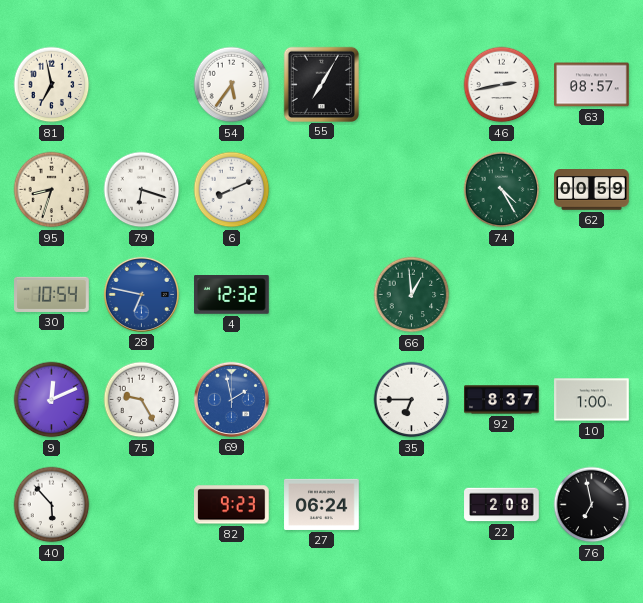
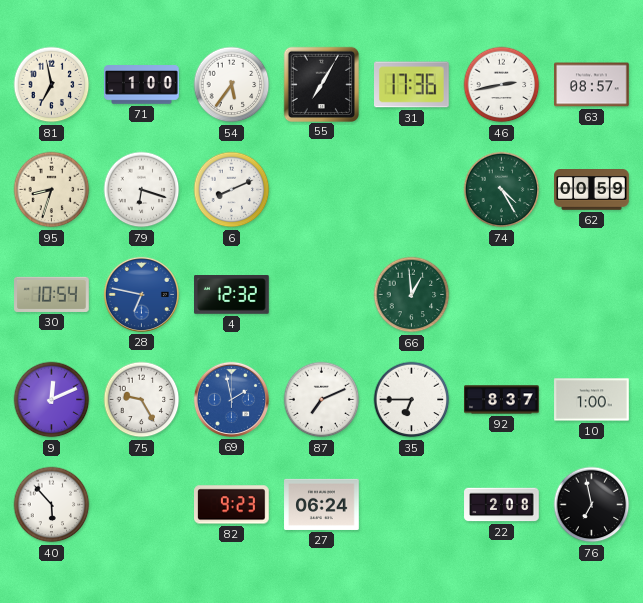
71: none -> 1:00 (142, 85)
31: none -> 17:36 (412, 85)
87: none -> 7:11 (322, 400)
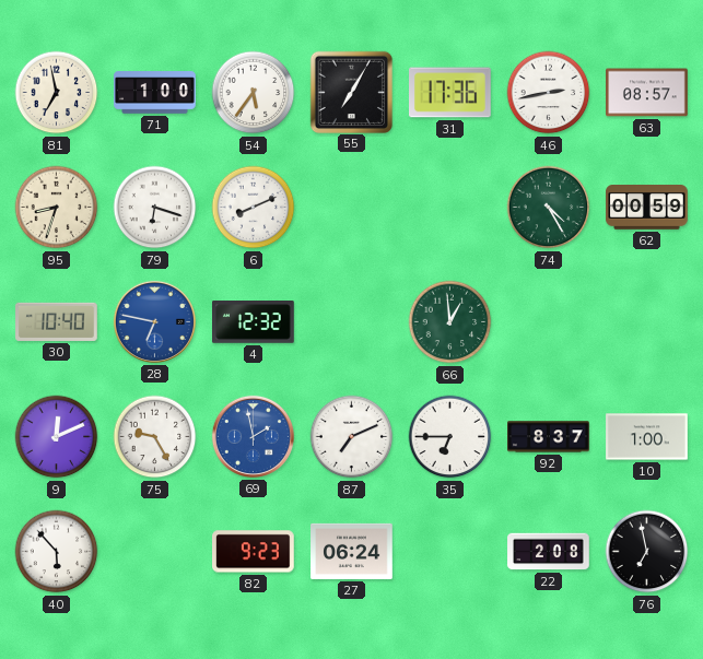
30: 10:54 -> 10:40 (57, 321)
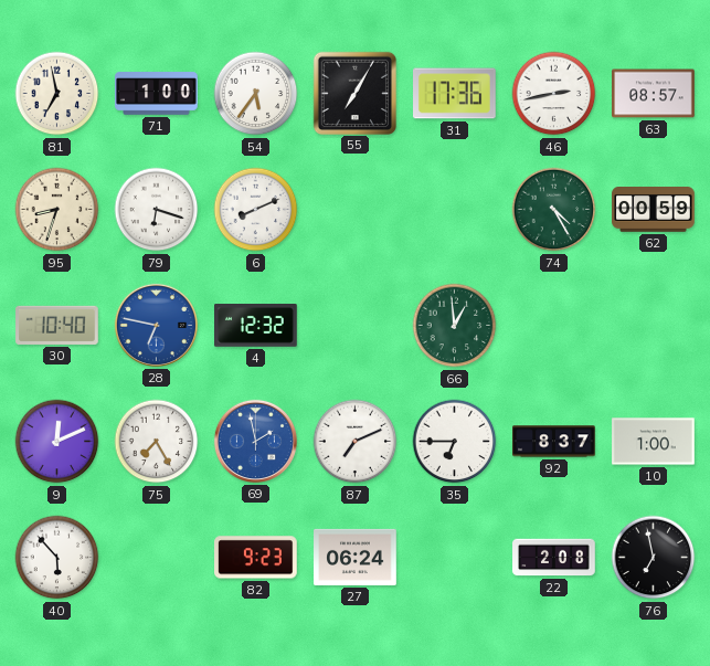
75: 9:25 -> 7:25 (157, 442)
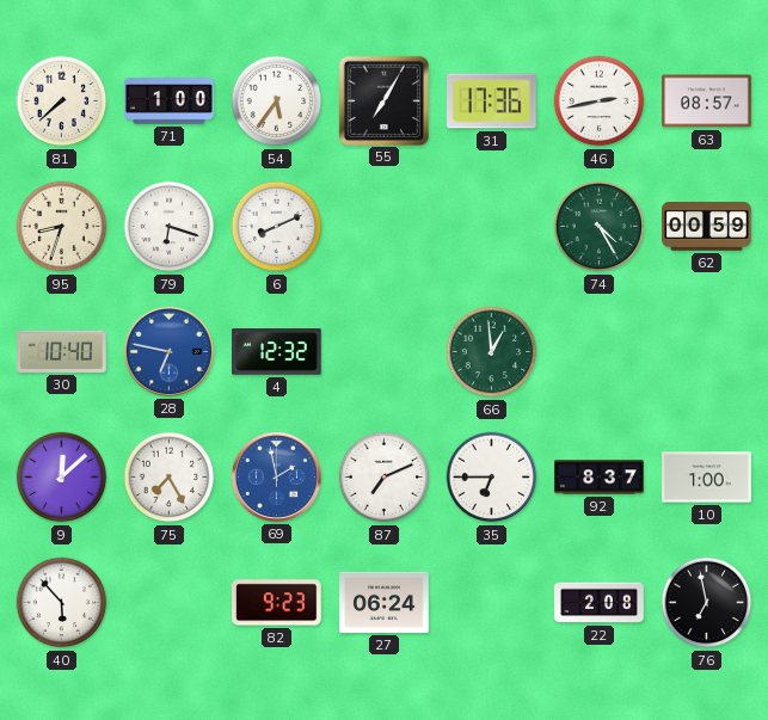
81: 6:58 -> 7:38 (62, 101)
9: 12:11 -> 12:08 (62, 478)
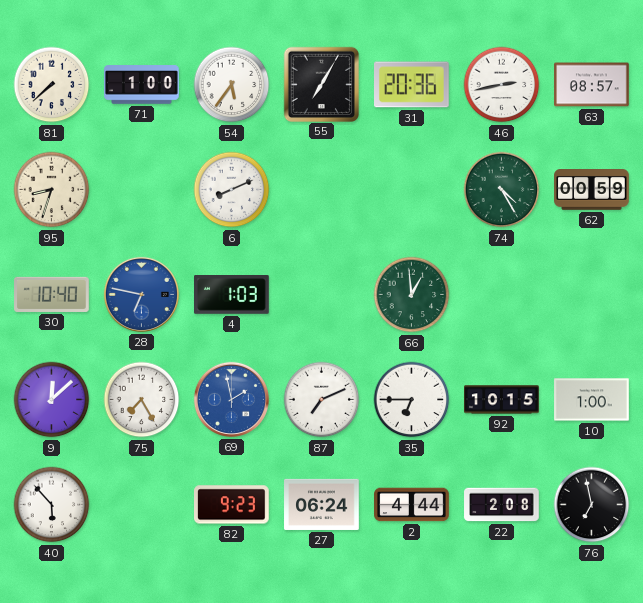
31: 17:36 -> 20:36 (412, 85)
79: 6:18 -> none (170, 227)
4: 12:32 -> 1:03 (232, 295)
92: 8:37 -> 10:15 (502, 400)
2: none -> 4:44 (412, 505)
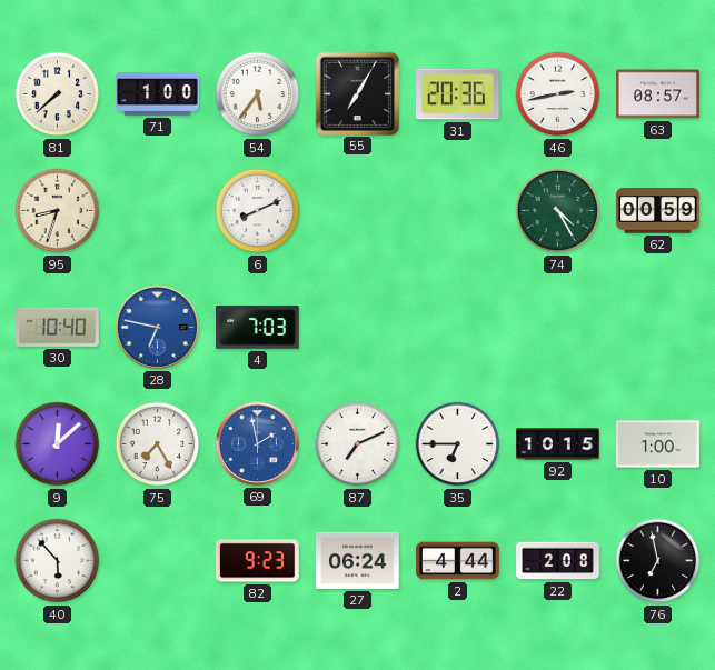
4: 1:03 -> 7:03 (258, 328)
66: 12:59 -> none (412, 295)
